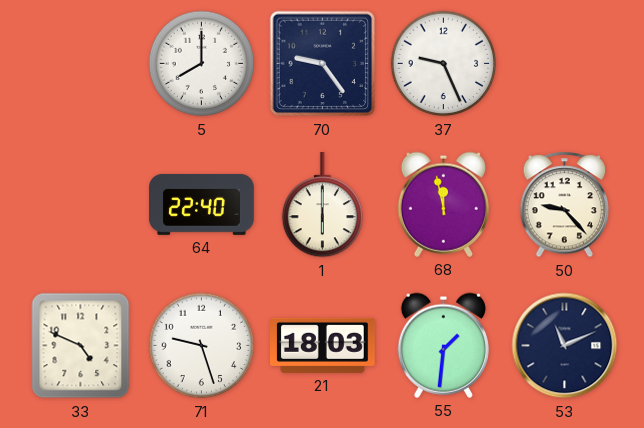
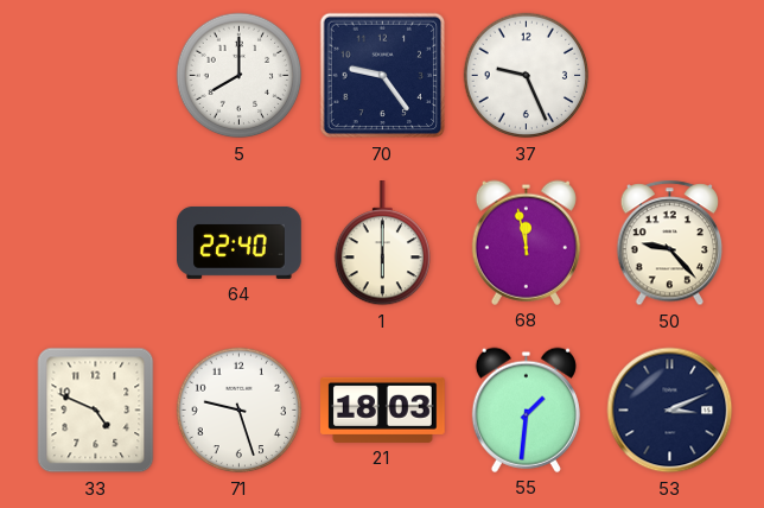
53: 11:11 -> 3:11 (670, 411)
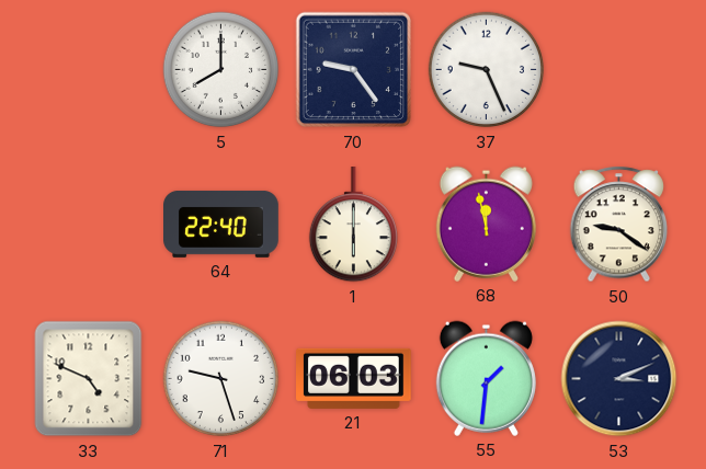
50: 9:23 -> 9:21 (619, 225)
21: 18:03 -> 06:03 (354, 378)
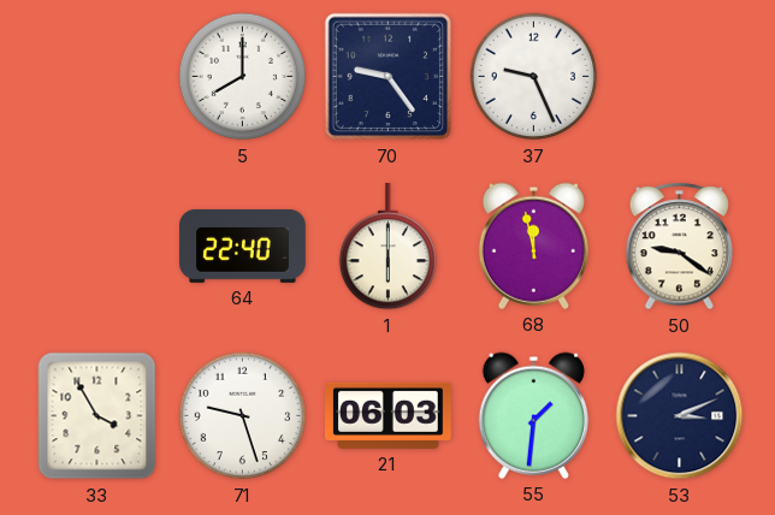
33: 4:49 -> 3:55 (97, 416)
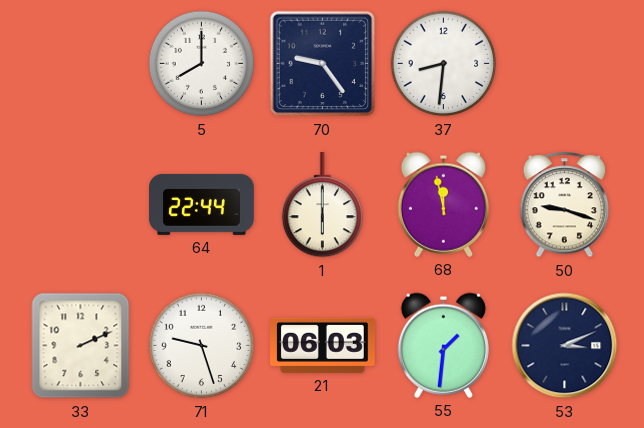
37: 9:26 -> 8:31 (444, 64)
64: 22:40 -> 22:44 (202, 204)
50: 9:21 -> 9:18 (565, 205)
33: 3:55 -> 2:11 (81, 346)
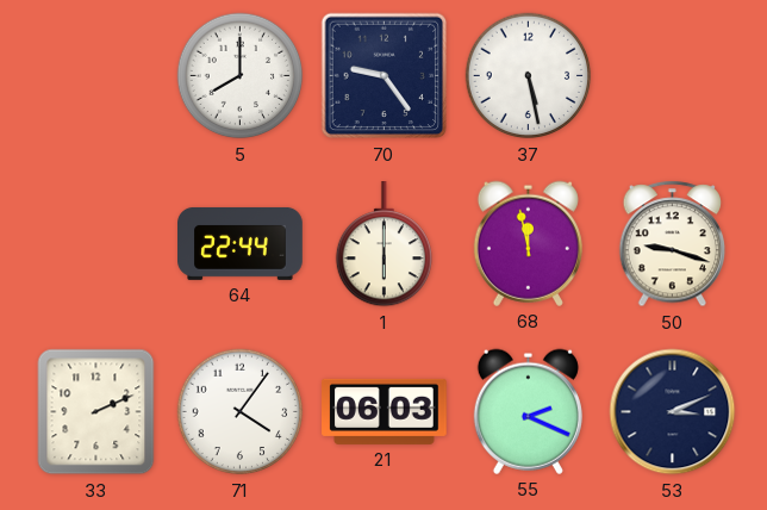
37: 8:31 -> 5:28 (529, 76)
71: 9:27 -> 4:06 (241, 412)
55: 1:31 -> 2:19 (528, 411)
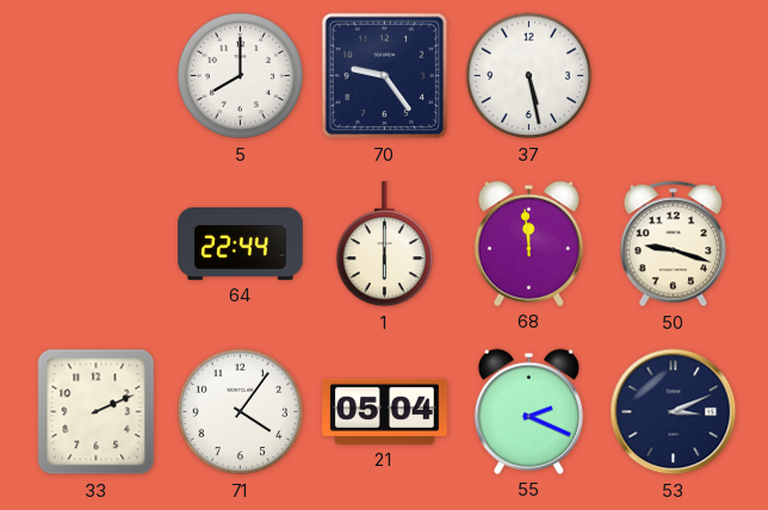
68: 11:58 -> 11:59 (528, 243)
21: 06:03 -> 05:04 (385, 411)
